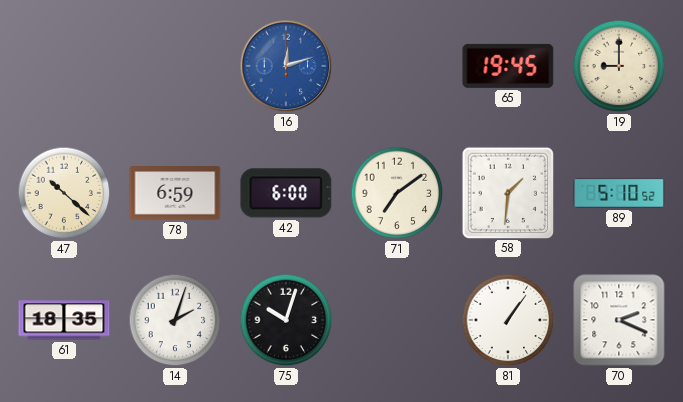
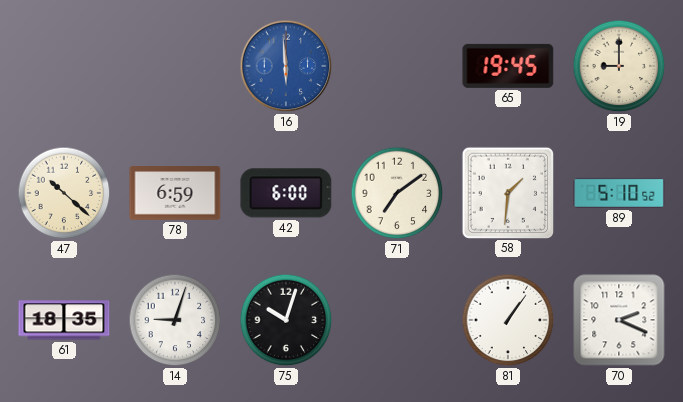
16: 12:12 -> 5:59 (286, 66)
14: 2:03 -> 9:03 (175, 320)
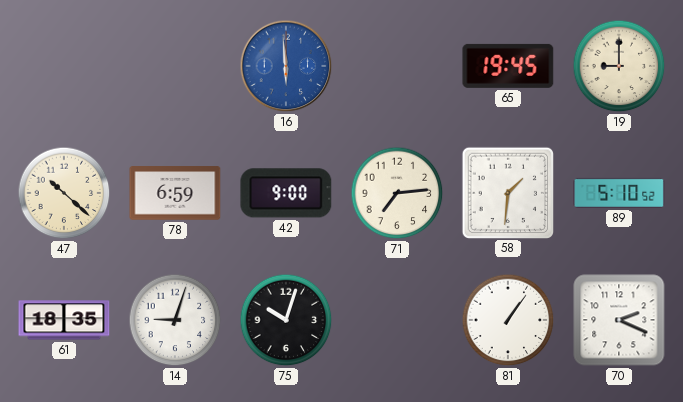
42: 6:00 -> 9:00 (286, 193)
71: 7:09 -> 7:14 (397, 193)
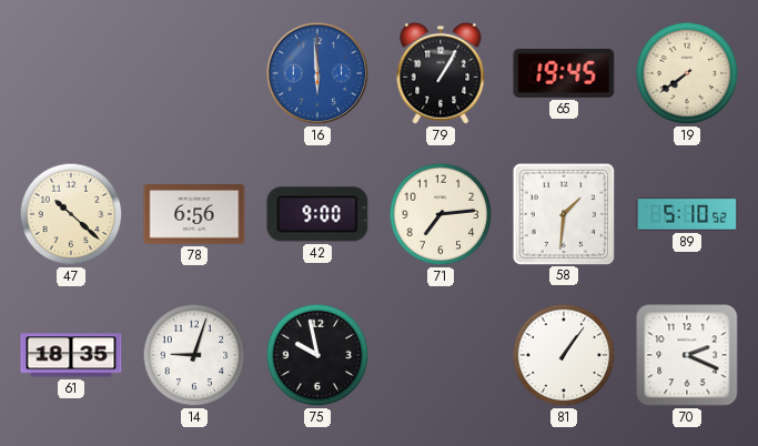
79: none -> 1:05 (441, 73)
19: 9:00 -> 7:39 (687, 73)
78: 6:59 -> 6:56 (194, 214)
75: 10:03 -> 9:58 (317, 355)
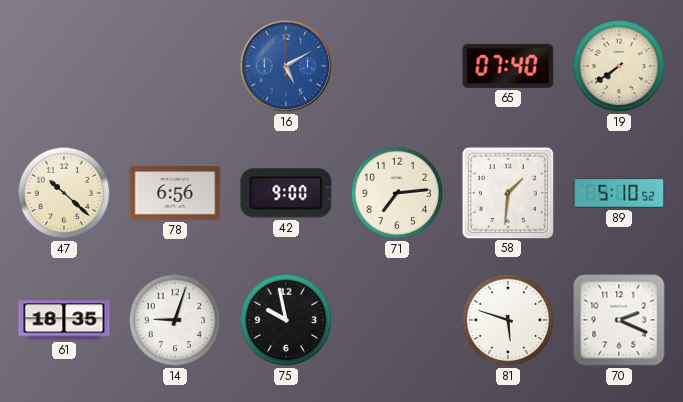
16: 5:59 -> 5:10 (286, 66)
79: 1:05 -> none (441, 73)
65: 19:45 -> 07:40 (508, 66)
81: 1:06 -> 5:48 (508, 320)
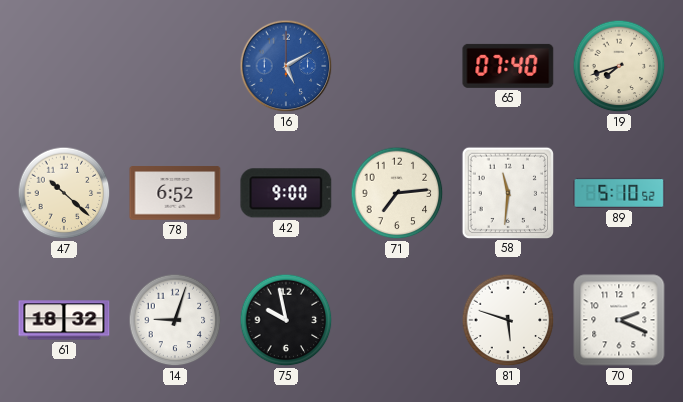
19: 7:39 -> 7:42 (619, 66)
78: 6:56 -> 6:52 (175, 193)
58: 1:31 -> 11:31 (507, 192)
61: 18:35 -> 18:32 (64, 320)
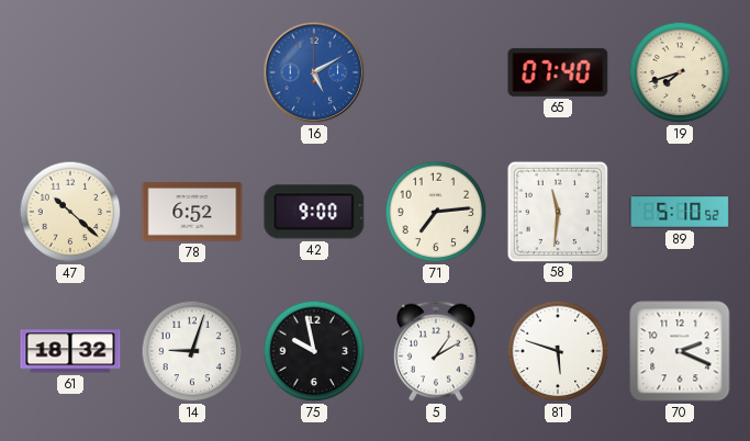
5: none -> 1:10 (437, 351)
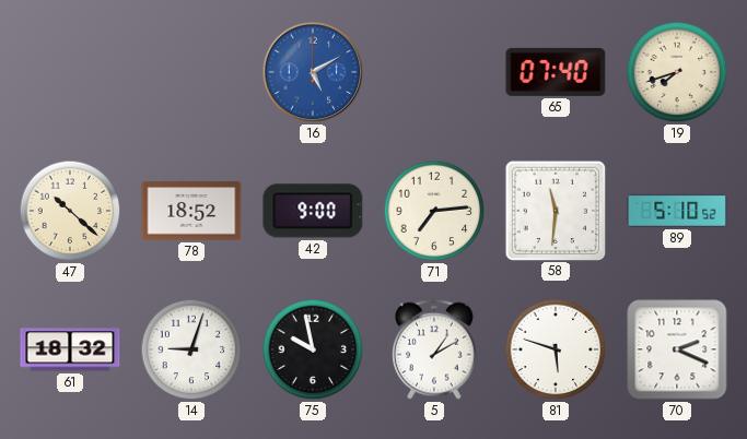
78: 6:52 -> 18:52 (191, 211)
